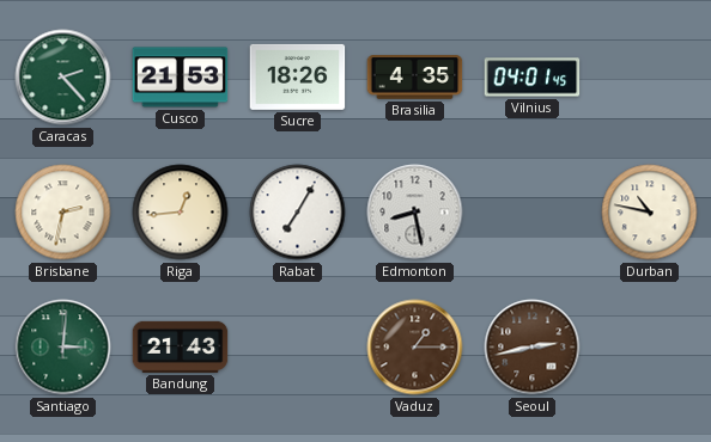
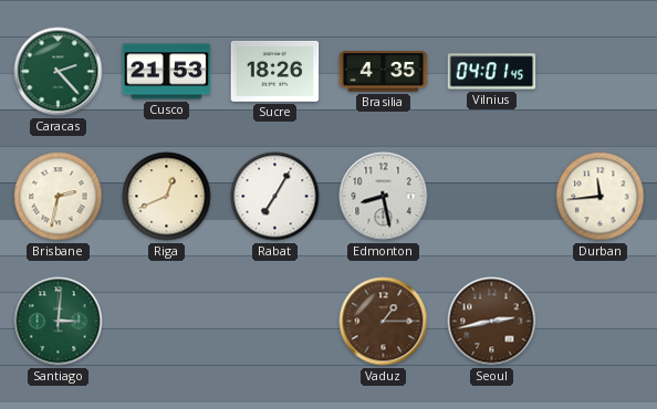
Riga: 12:44 -> 12:41 (167, 197)
Durban: 10:47 -> 11:44 (601, 197)
Bandung: 21:43 -> none (181, 346)
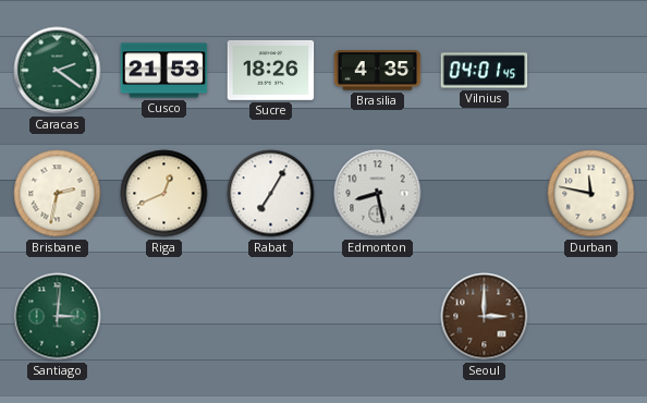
Caracas: 2:23 -> 2:21 (58, 71)
Durban: 11:44 -> 11:47 (591, 194)
Vaduz: 1:15 -> none (384, 322)
Seoul: 2:43 -> 3:00 (485, 317)
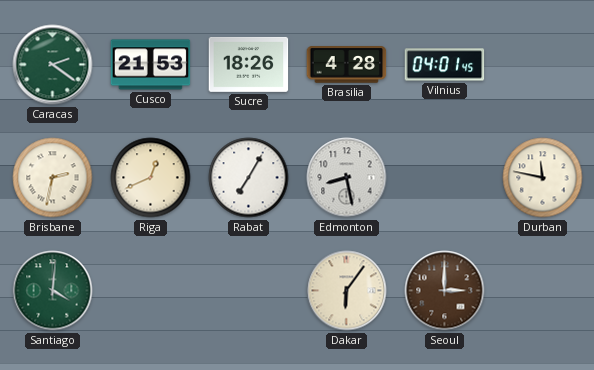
Brasilia: 4:35 -> 4:28 (347, 65)
Santiago: 3:01 -> 4:01 (53, 291)
Dakar: none -> 6:06 (347, 291)
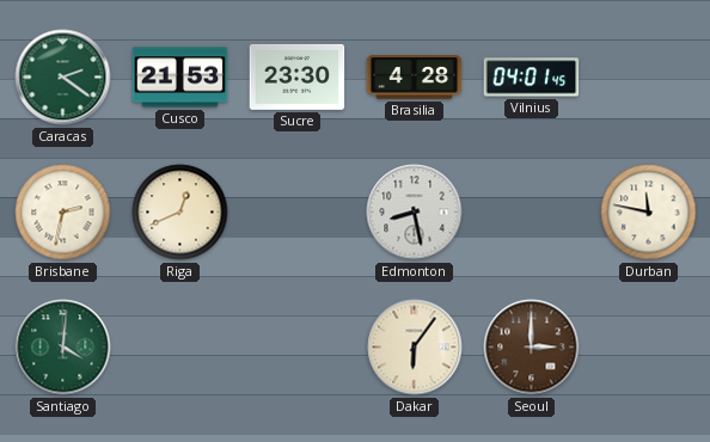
Sucre: 18:26 -> 23:30 (298, 76)
Rabat: 7:05 -> none (249, 178)
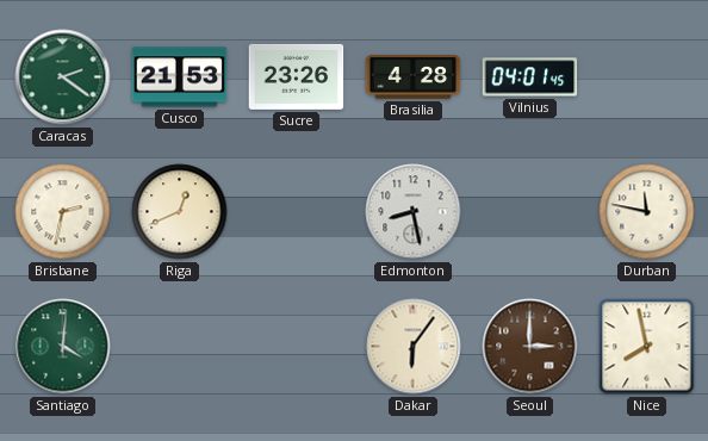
Sucre: 23:30 -> 23:26 (297, 76)
Nice: none -> 7:58 (647, 347)
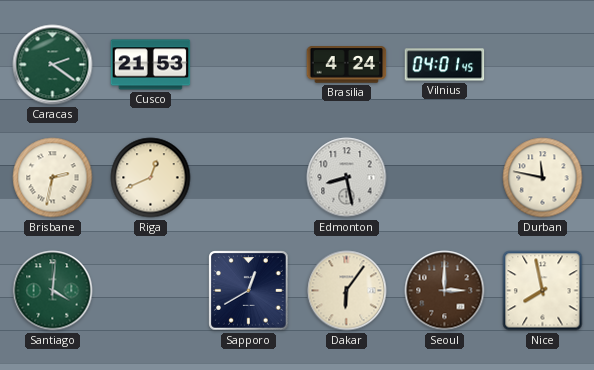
Sucre: 23:26 -> none (297, 76)
Brasilia: 4:28 -> 4:24 (347, 65)
Sapporo: none -> 12:40 (249, 291)
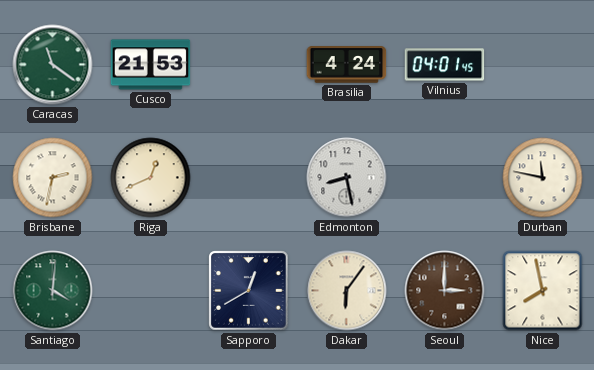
Caracas: 2:21 -> 11:21 (53, 65)
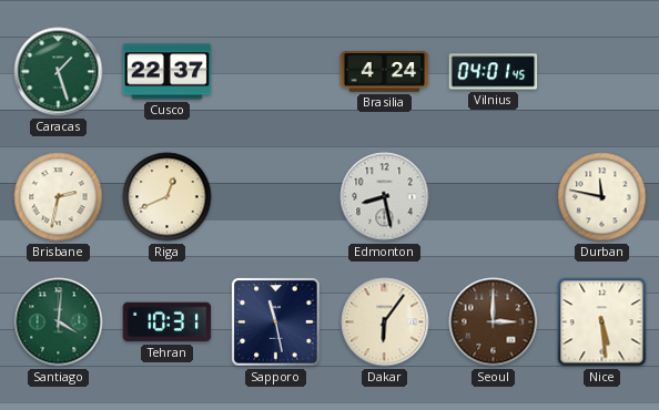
Caracas: 11:21 -> 1:27 (59, 72)
Cusco: 21:53 -> 22:37 (168, 72)
Tehran: none -> 10:31 (168, 322)
Sapporo: 12:40 -> 11:28 (276, 322)
Nice: 7:58 -> 5:29 (602, 322)
